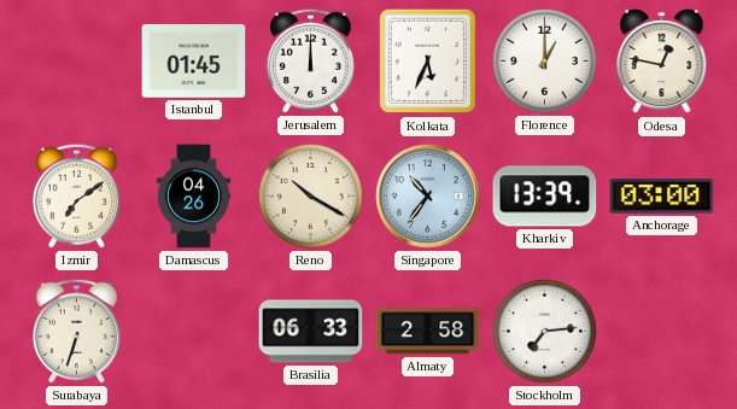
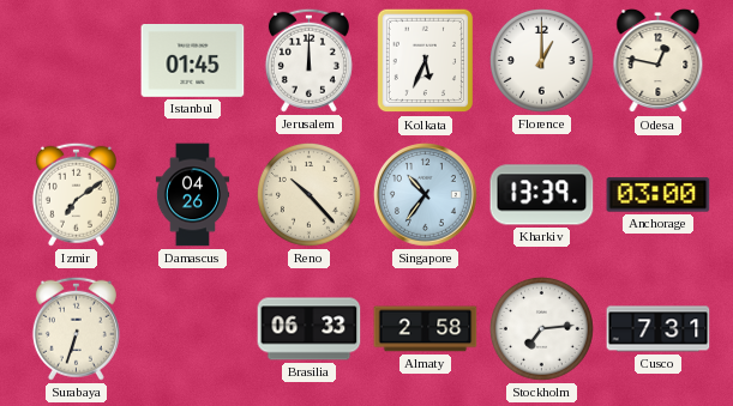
Reno: 10:20 -> 10:23 (308, 194)
Cusco: none -> 7:31 (659, 329)
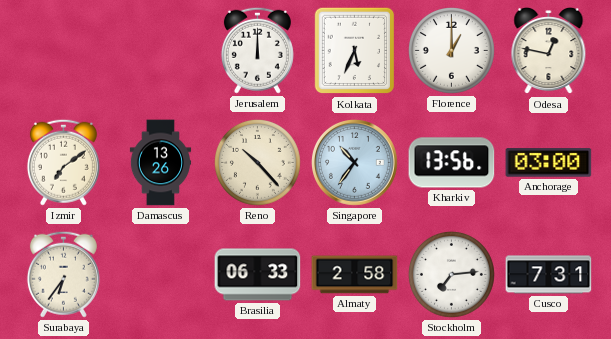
Istanbul: 01:45 -> none (193, 61)
Damascus: 04:26 -> 13:26 (161, 163)
Kharkiv: 13:39 -> 13:56 (452, 163)
Surabaya: 6:33 -> 6:36 (63, 274)
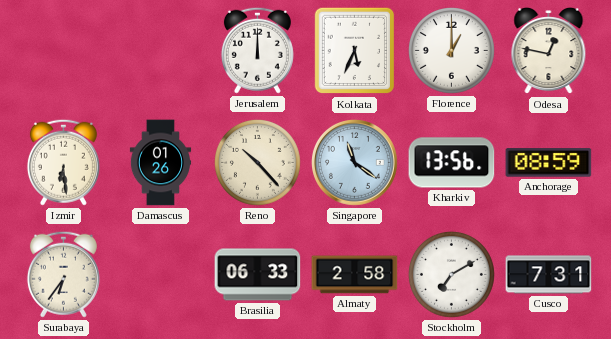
Izmir: 7:09 -> 6:29 (63, 162)
Damascus: 13:26 -> 01:26 (161, 163)
Singapore: 10:36 -> 11:21 (355, 163)
Anchorage: 03:00 -> 08:59 (549, 163)
Stockholm: 7:14 -> 7:10 (451, 274)
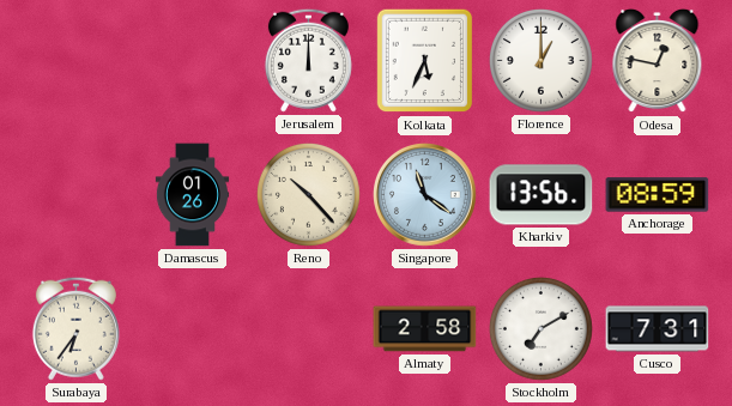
Izmir: 6:29 -> none (63, 162)
Brasilia: 06:33 -> none (258, 275)
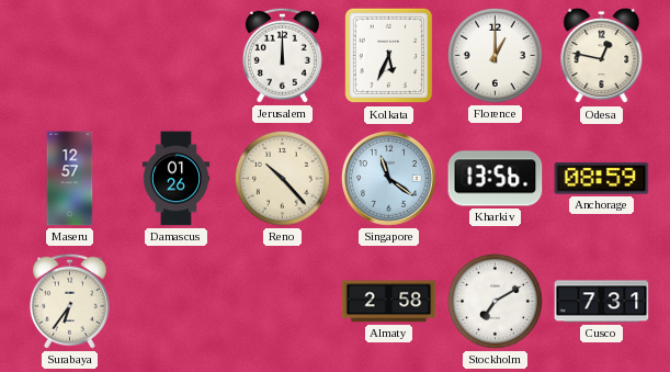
Maseru: none -> 12:57 (70, 179)
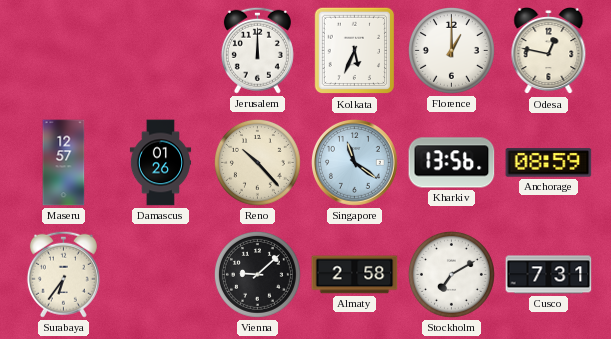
Vienna: none -> 9:08 (257, 274)
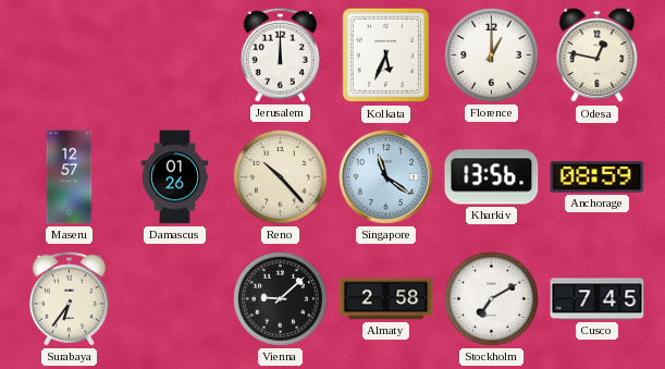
Cusco: 7:31 -> 7:45 (598, 299)
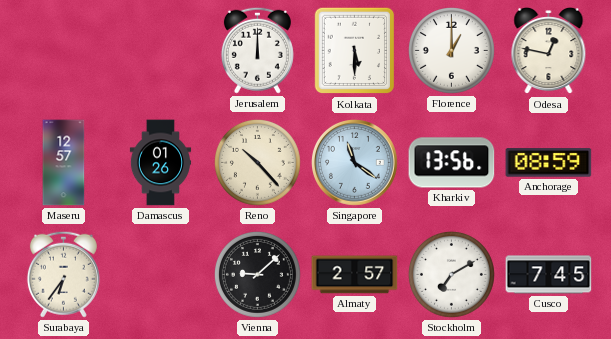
Kolkata: 5:34 -> 5:30 (355, 51)
Almaty: 2:58 -> 2:57 (355, 275)
